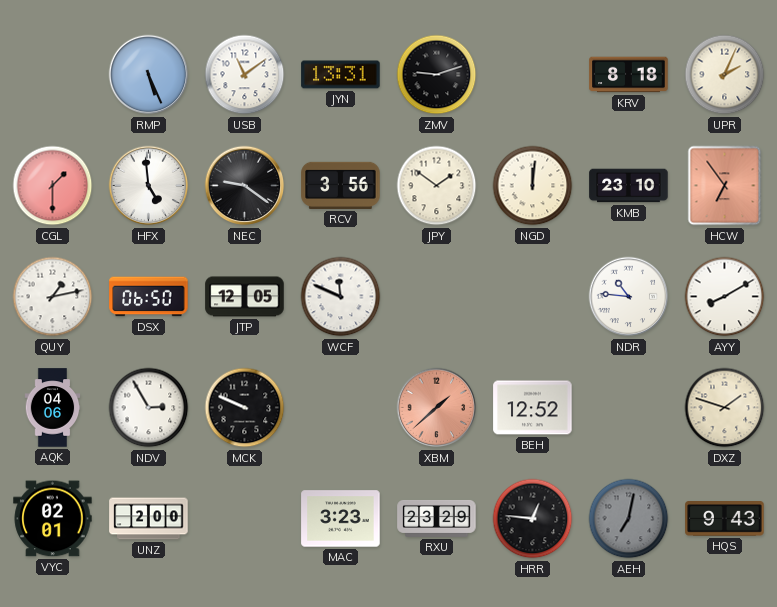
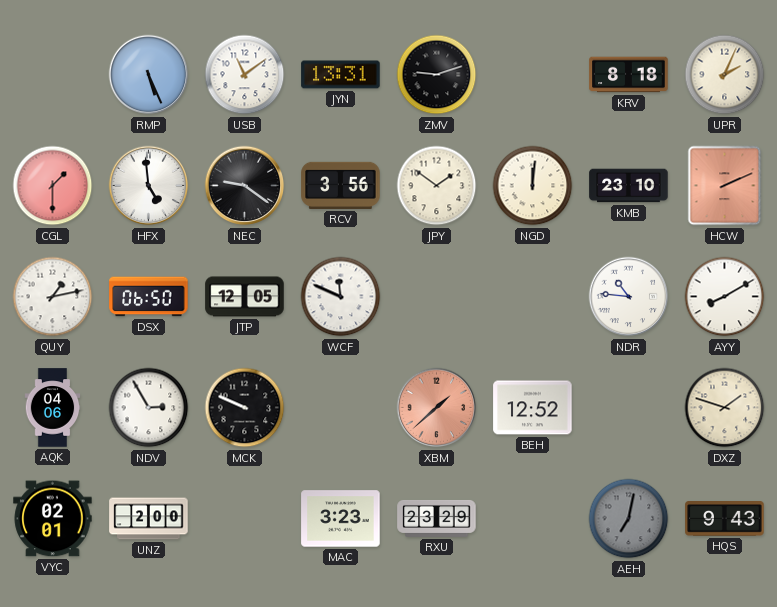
HCW: 6:54 -> 2:11 (725, 186)
HRR: 12:46 -> none (533, 519)
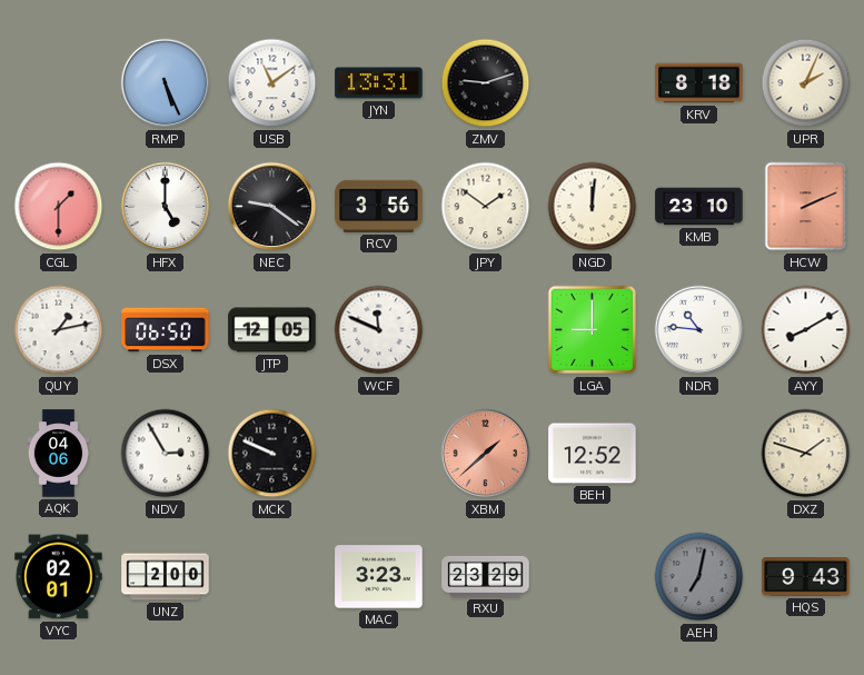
HFX: 4:59 -> 5:00 (166, 207)
LGA: none -> 9:00 (593, 330)
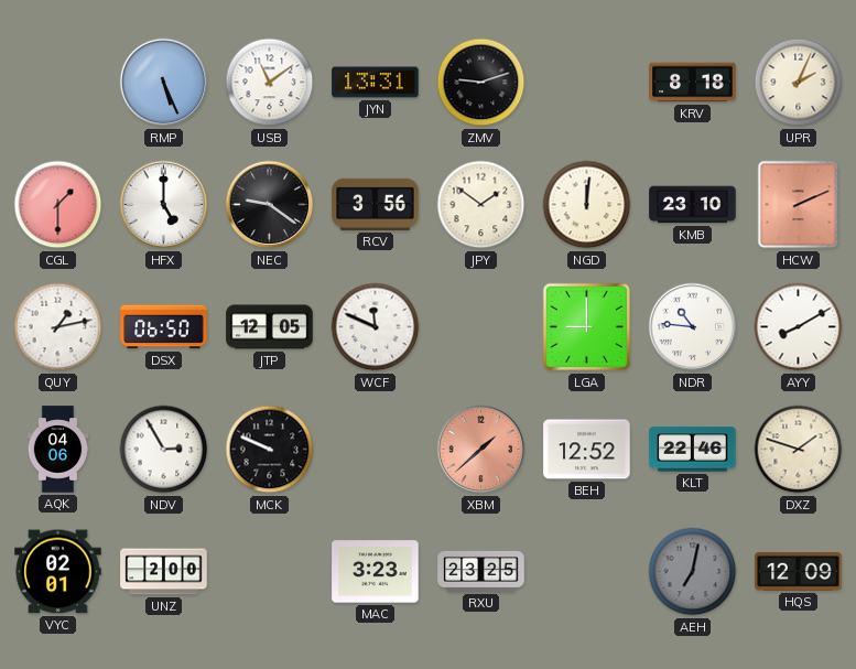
KLT: none -> 22:46 (693, 450)
RXU: 23:29 -> 23:25 (481, 571)
HQS: 9:43 -> 12:09 (799, 572)
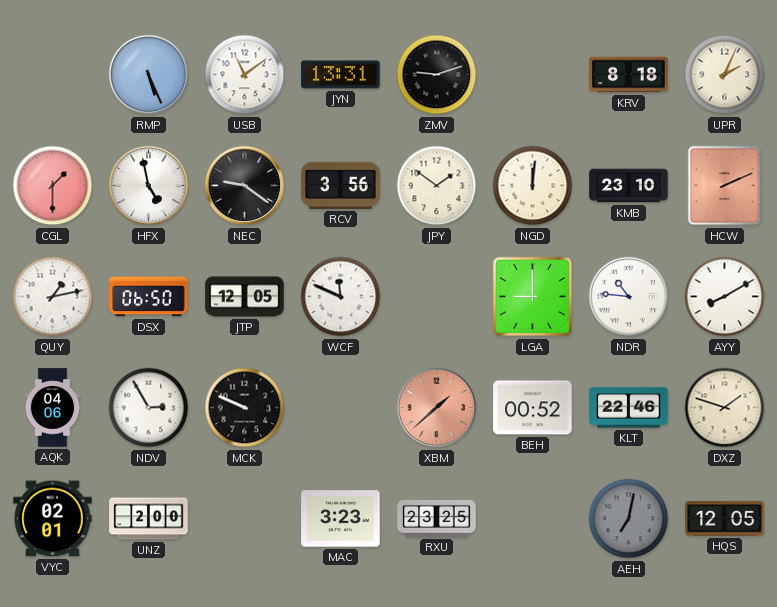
HFX: 5:00 -> 4:58 (149, 186)
BEH: 12:52 -> 00:52 (533, 408)
HQS: 12:09 -> 12:05 (725, 519)
